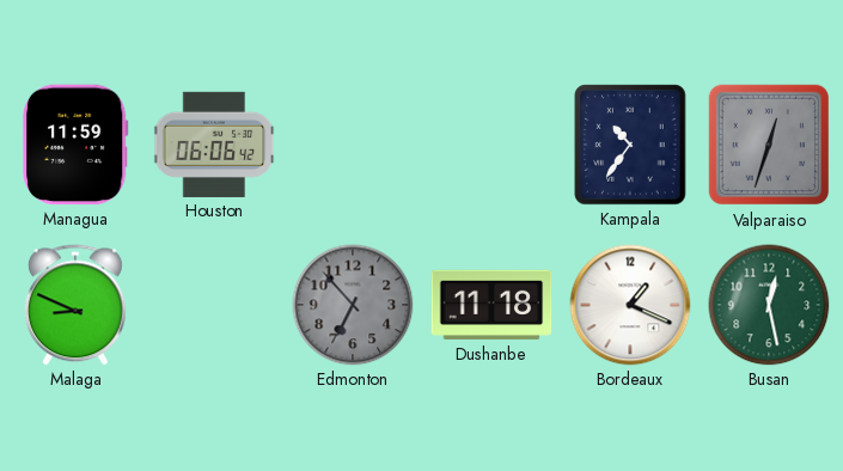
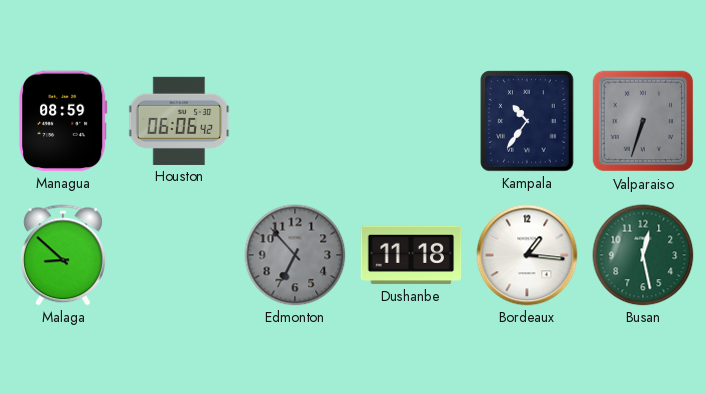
Managua: 11:59 -> 08:59 (64, 121)
Valparaiso: 12:33 -> 6:33 (643, 121)
Malaga: 8:49 -> 8:52 (63, 255)
Bordeaux: 1:19 -> 1:16 (527, 255)
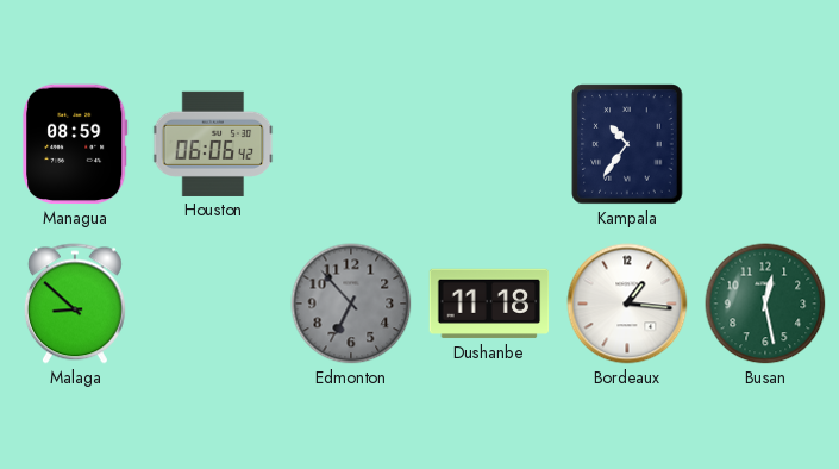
Valparaiso: 6:33 -> none (643, 121)
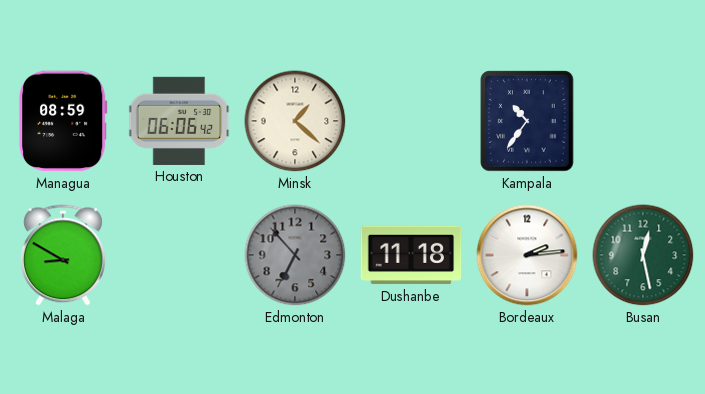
Minsk: none -> 1:22 (295, 121)
Malaga: 8:52 -> 8:50 (63, 255)
Bordeaux: 1:16 -> 2:14 (527, 255)
